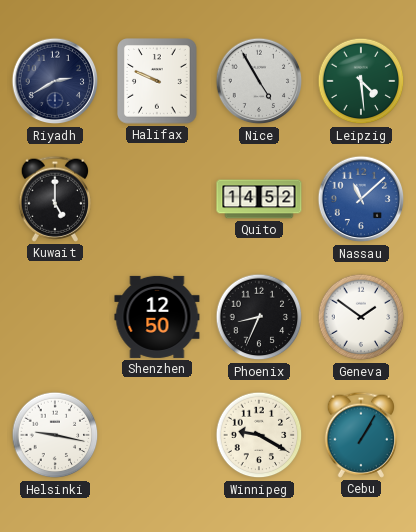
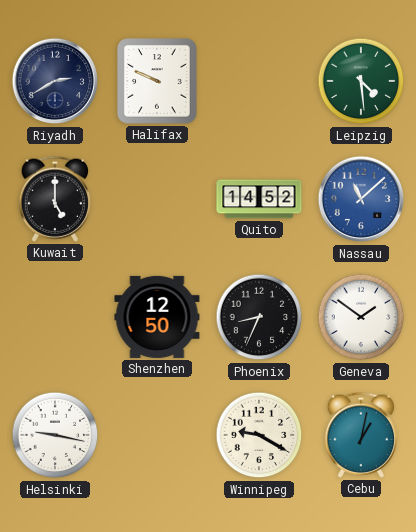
Nice: 4:55 -> none (259, 81)
Cebu: 1:05 -> 1:02 (360, 435)
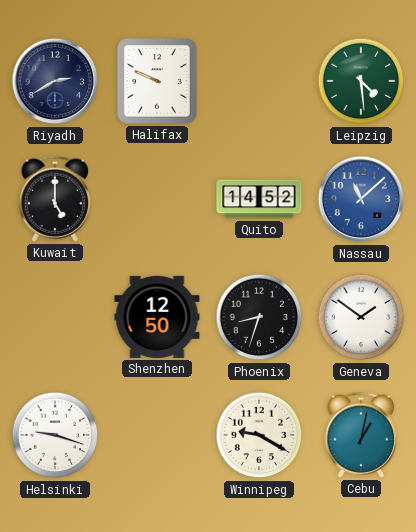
Phoenix: 8:34 -> 8:33 (259, 317)
Helsinki: 9:17 -> 9:18 (55, 435)
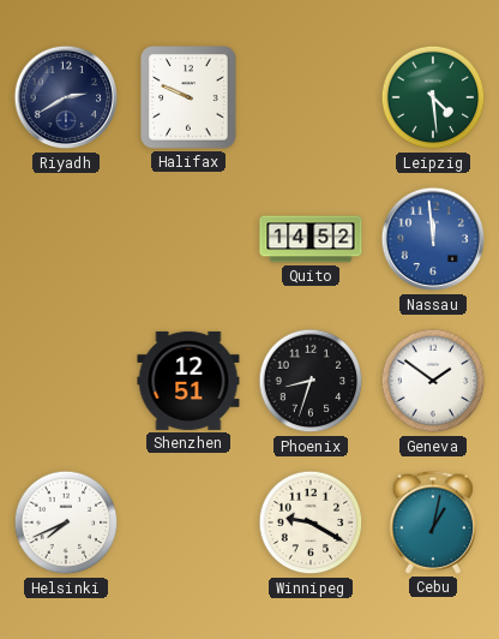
Kuwait: 5:00 -> none (54, 199)
Nassau: 11:08 -> 11:59 (433, 239)
Shenzhen: 12:50 -> 12:51 (188, 381)
Helsinki: 9:18 -> 7:41 (66, 522)
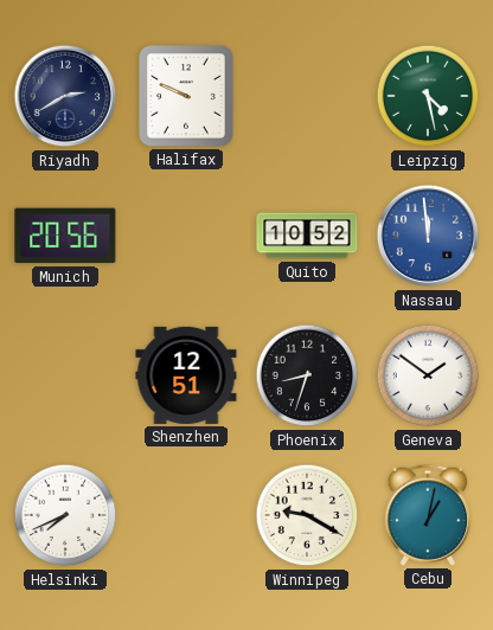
Leipzig: 4:29 -> 4:28 (428, 96)
Munich: none -> 20:56 (65, 236)
Quito: 14:52 -> 10:52 (307, 236)
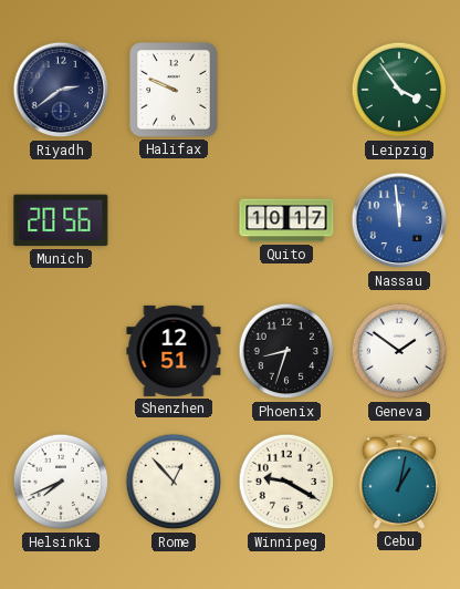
Riyadh: 2:40 -> 2:39 (61, 90)
Leipzig: 4:28 -> 3:54 (399, 90)
Quito: 10:52 -> 10:17 (286, 220)
Rome: none -> 12:53 (174, 482)
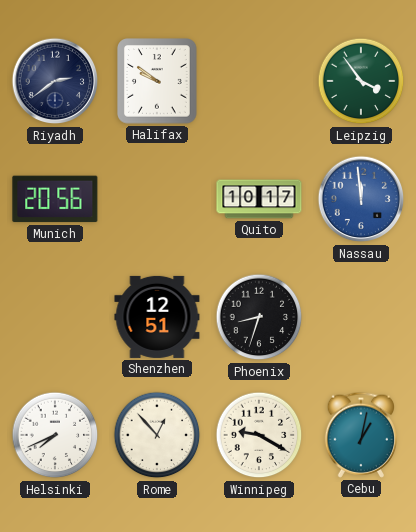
Halifax: 9:49 -> 9:51 (157, 81)
Geneva: 1:51 -> none (399, 351)
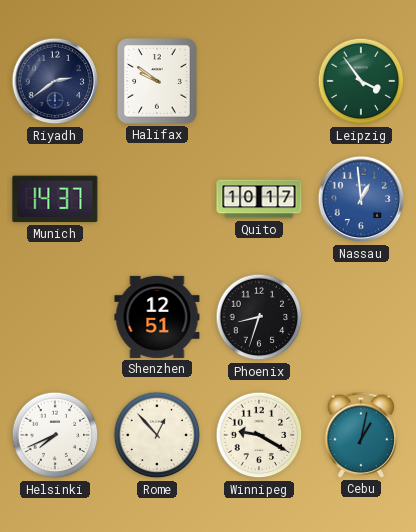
Munich: 20:56 -> 14:37 (55, 199)
Nassau: 11:59 -> 12:59 (361, 199)
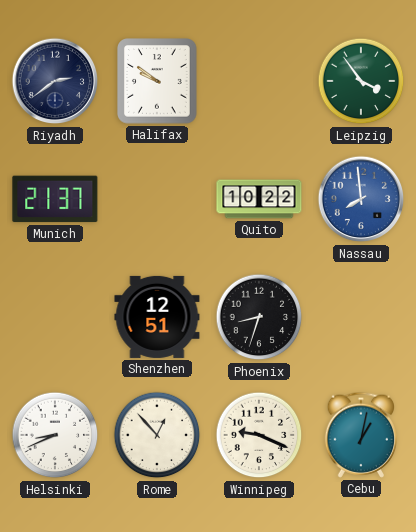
Munich: 14:37 -> 21:37 (55, 199)
Quito: 10:17 -> 10:22 (259, 199)
Nassau: 12:59 -> 7:59 (361, 199)
Helsinki: 7:41 -> 8:41 (55, 435)
Winnipeg: 9:20 -> 9:19 (259, 435)
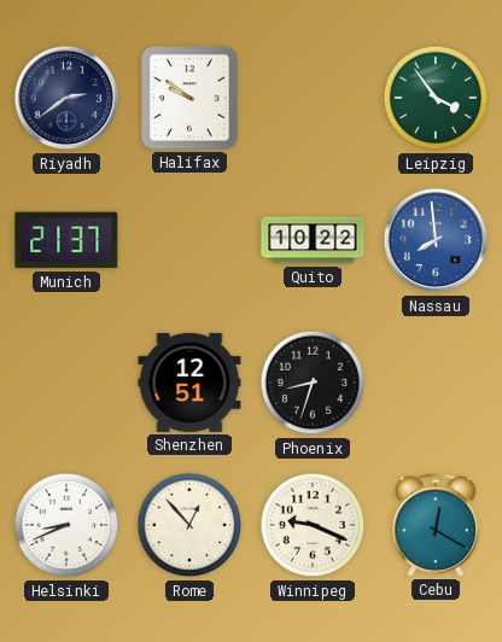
Cebu: 1:02 -> 12:20 (434, 525)
